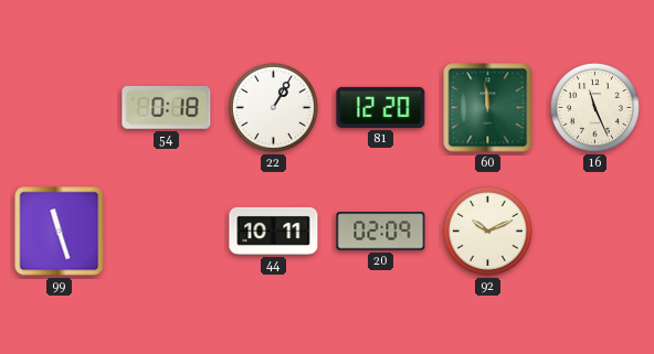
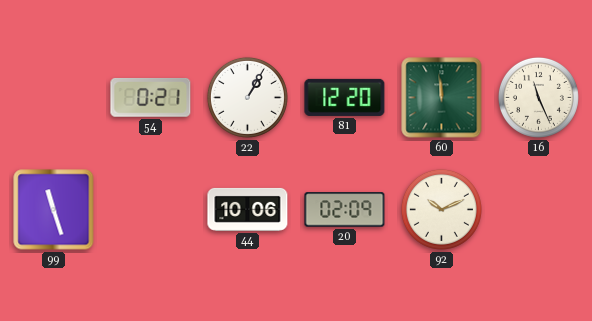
54: 0:18 -> 0:21 (151, 98)
44: 10:11 -> 10:06 (248, 209)
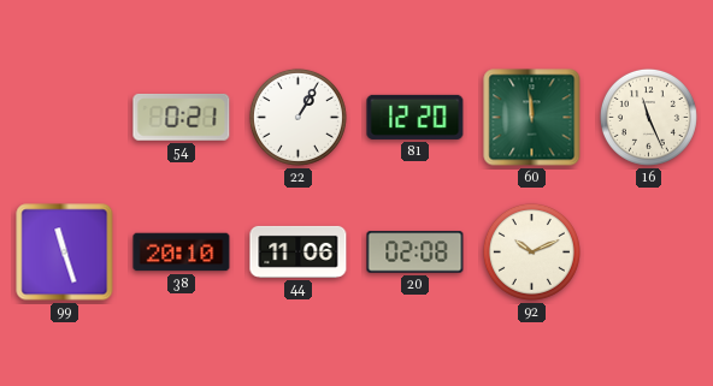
38: none -> 20:10 (182, 253)
44: 10:06 -> 11:06 (299, 251)
20: 02:09 -> 02:08 (416, 253)
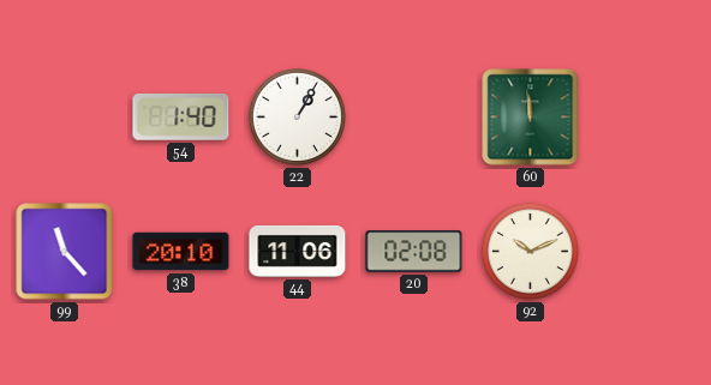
54: 0:21 -> 1:40 (181, 118)
81: 12:20 -> none (416, 117)
16: 11:26 -> none (648, 117)
99: 11:27 -> 11:23 (65, 252)
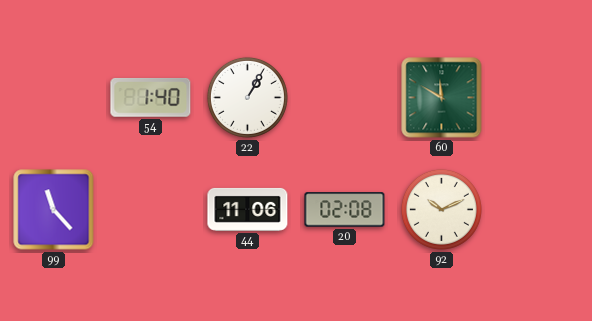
60: 11:59 -> 11:50 (442, 98)
38: 20:10 -> none (181, 252)
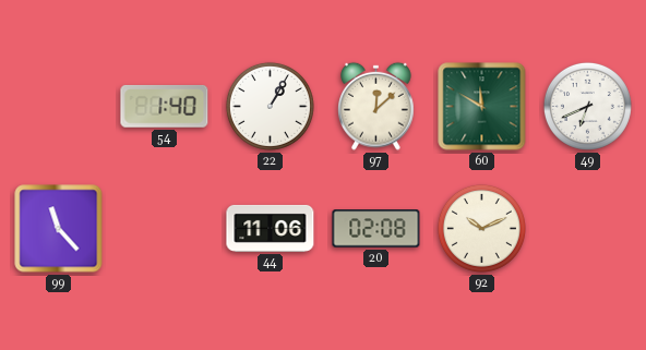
97: none -> 12:08 (376, 106)
49: none -> 6:41 (587, 106)
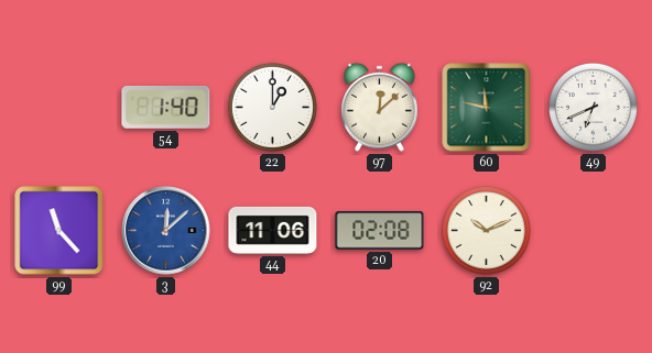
22: 1:05 -> 1:00 (272, 107)
60: 11:50 -> 11:47 (487, 108)
3: none -> 12:08 (166, 231)
